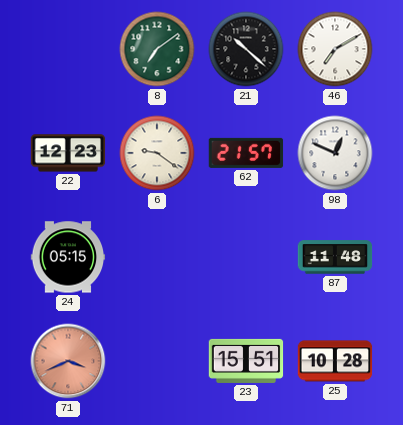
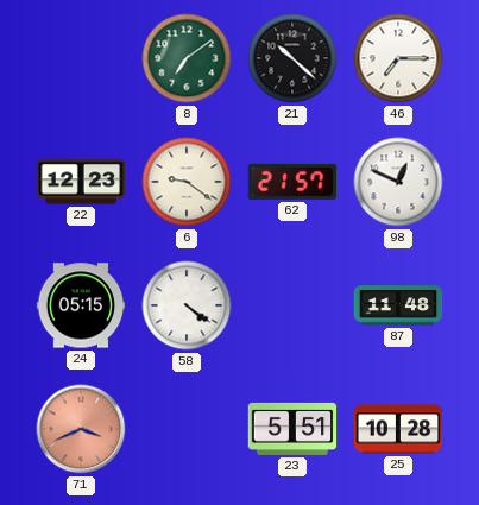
46: 7:10 -> 7:15 (398, 58)
58: none -> 4:21 (187, 305)
23: 15:51 -> 5:51 (292, 429)
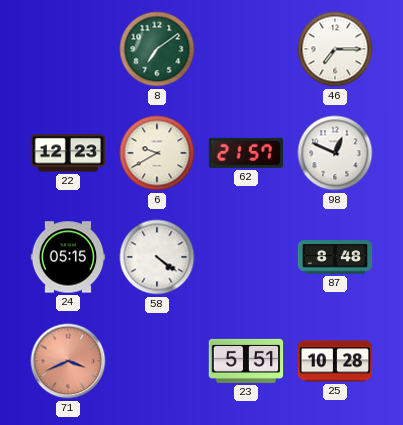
21: 10:22 -> none (292, 58)
6: 9:21 -> 9:40 (157, 153)
87: 11:48 -> 8:48 (335, 257)
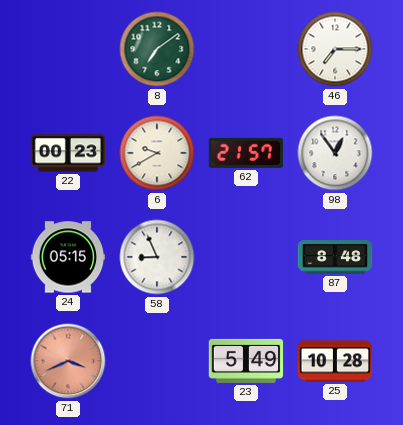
22: 12:23 -> 00:23 (68, 153)
98: 12:49 -> 12:54 (335, 153)
58: 4:21 -> 8:56 (157, 257)
23: 5:51 -> 5:49 (246, 361)
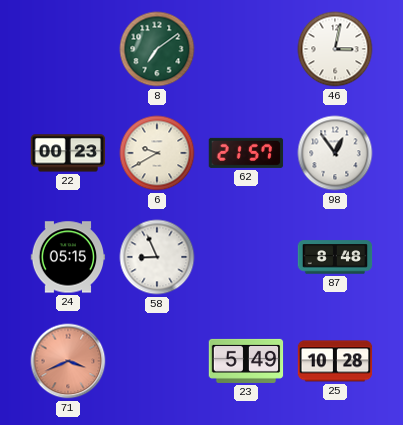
46: 7:15 -> 3:02 (335, 49)
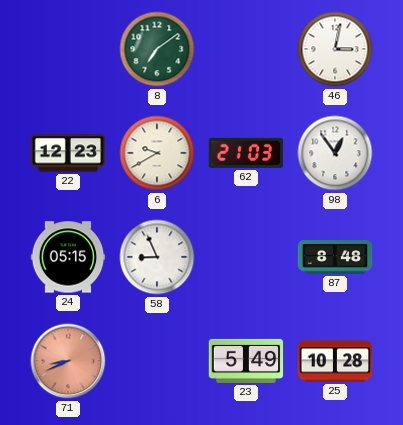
22: 00:23 -> 12:23 (68, 153)
62: 21:57 -> 21:03 (246, 153)
71: 3:41 -> 8:41 (68, 361)
